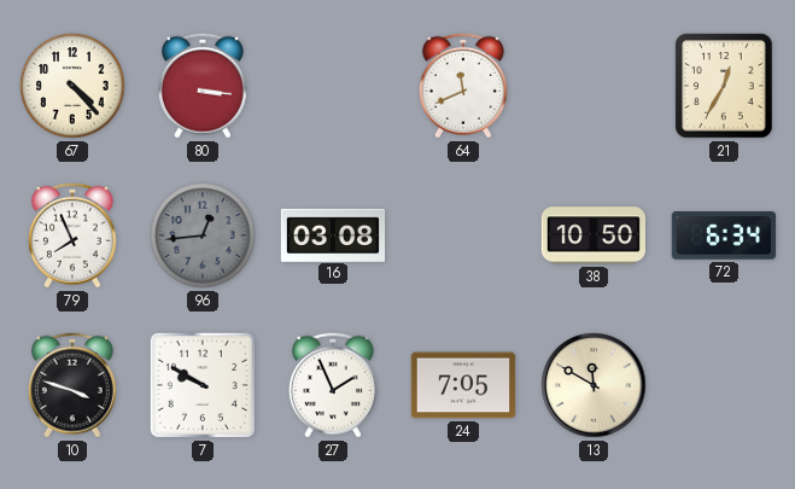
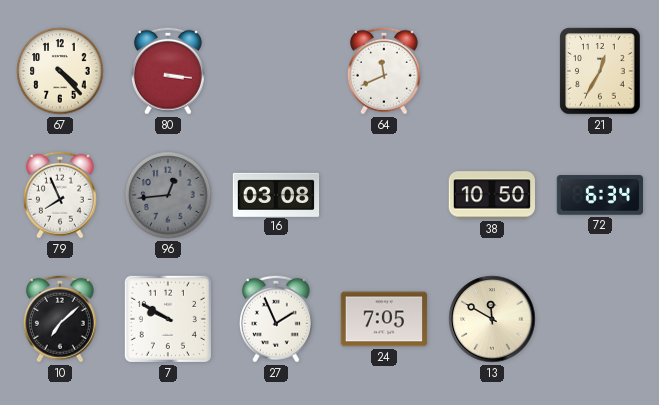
10: 3:48 -> 7:08 (60, 319)
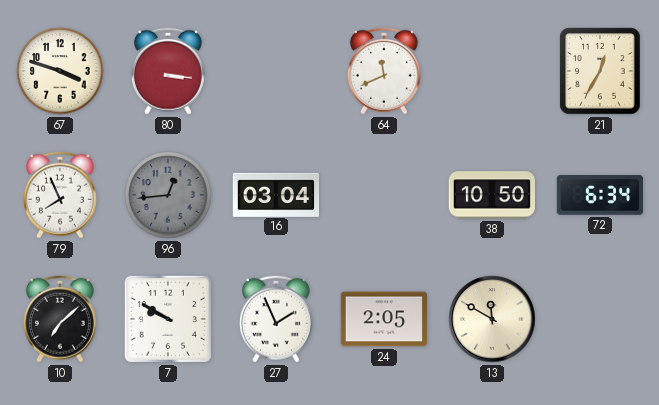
67: 4:23 -> 3:48 (60, 71)
16: 03:08 -> 03:04 (276, 194)
24: 7:05 -> 2:05 (384, 319)
